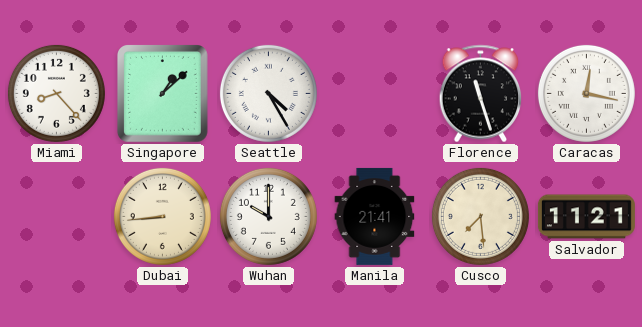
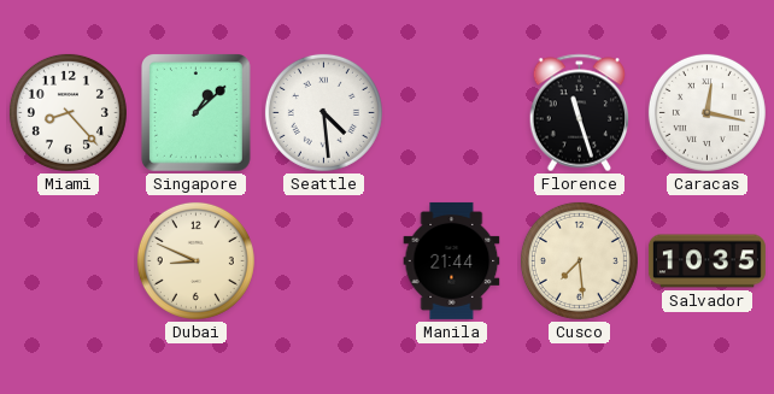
Seattle: 4:25 -> 4:29 (323, 112)
Dubai: 8:44 -> 8:49 (195, 260)
Wuhan: 10:00 -> none (268, 216)
Manila: 21:41 -> 21:44 (452, 260)
Salvador: 11:21 -> 10:35 (706, 261)
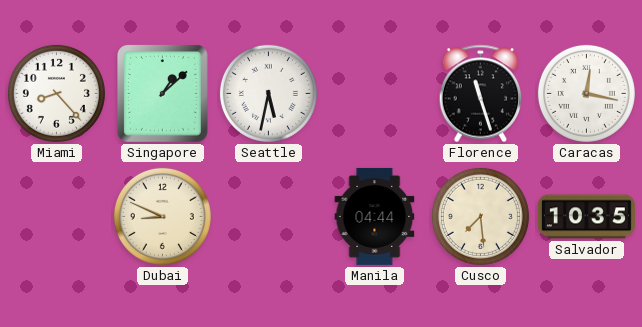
Seattle: 4:29 -> 5:32 (268, 93)
Manila: 21:44 -> 04:44 (375, 216)
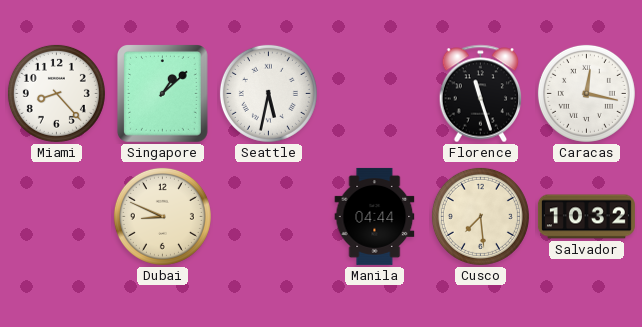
Salvador: 10:35 -> 10:32 (586, 217)
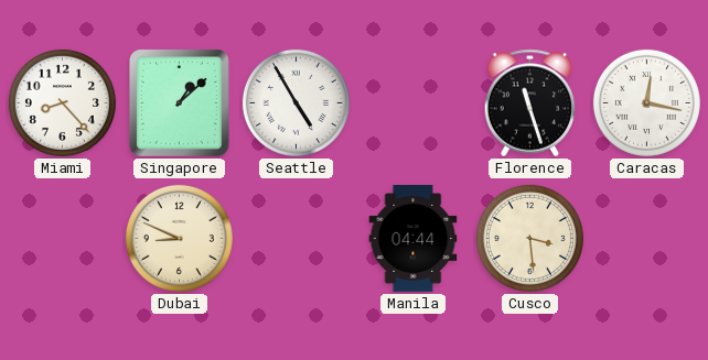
Seattle: 5:32 -> 4:55 (296, 102)
Cusco: 7:29 -> 3:29 (529, 238)
Salvador: 10:32 -> none (586, 217)
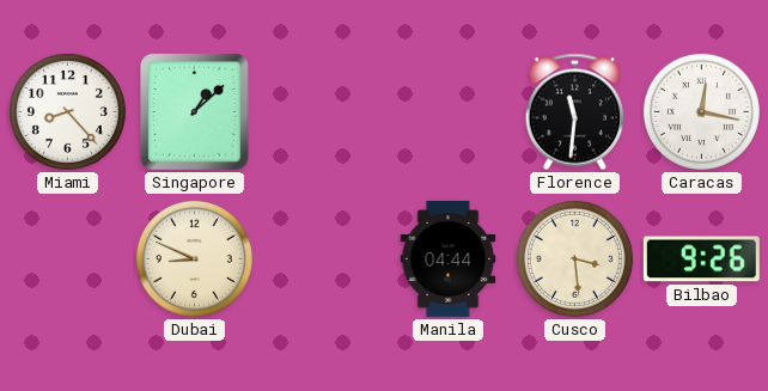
Seattle: 4:55 -> none (296, 102)
Florence: 11:27 -> 11:31 (575, 112)
Bilbao: none -> 9:26 (701, 259)
